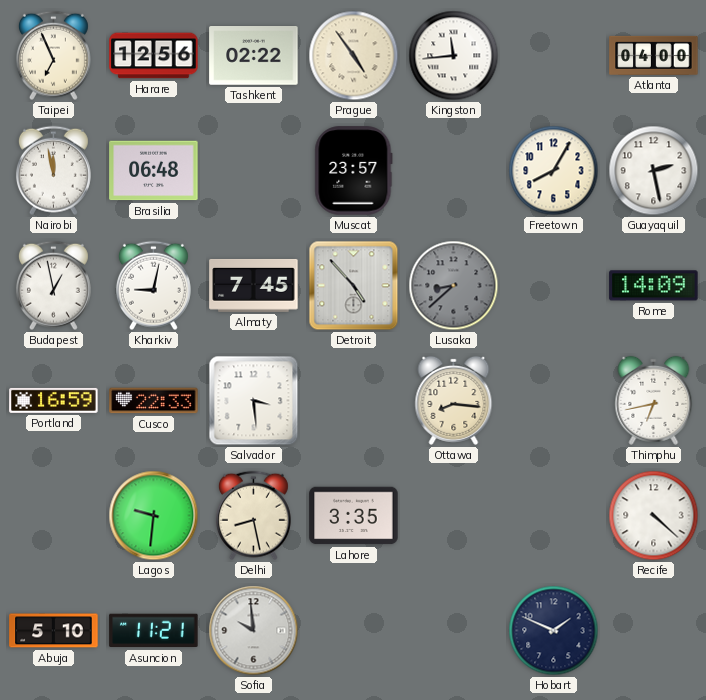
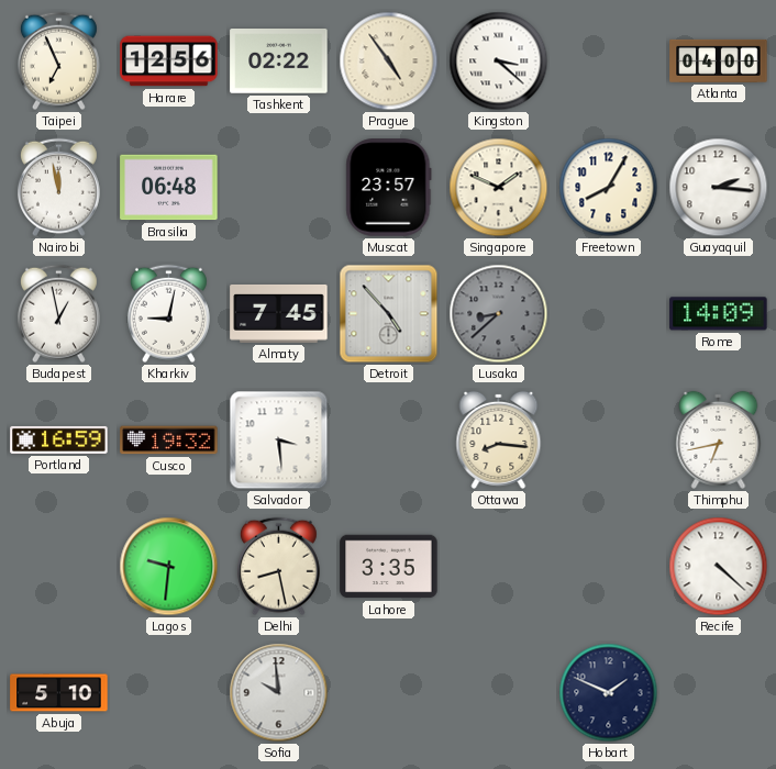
Kingston: 11:44 -> 3:22 (499, 62)
Singapore: none -> 1:49 (499, 188)
Guayaquil: 2:28 -> 2:16 (719, 188)
Cusco: 22:33 -> 19:32 (169, 441)
Asuncion: 11:21 -> none (154, 631)
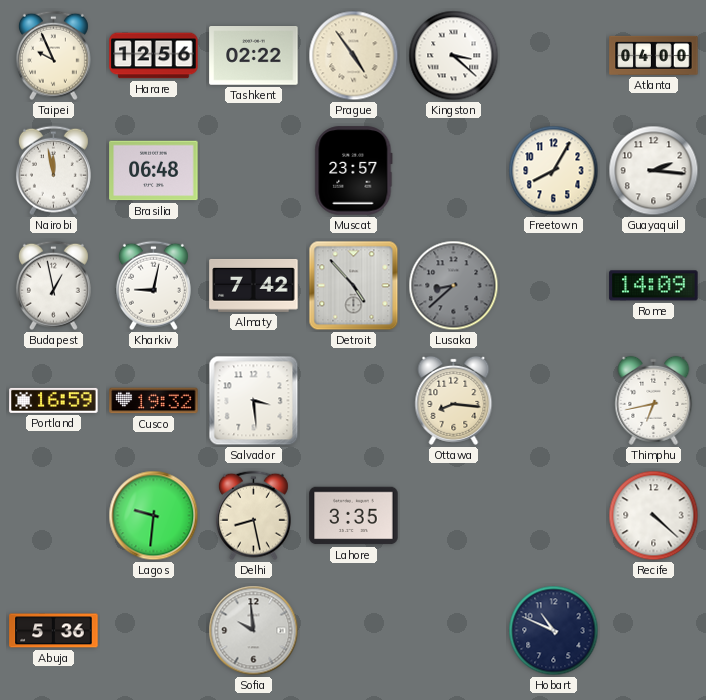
Taipei: 6:56 -> 9:56 (53, 56)
Singapore: 1:49 -> none (499, 188)
Almaty: 7:45 -> 7:42 (254, 285)
Abuja: 5:10 -> 5:36 (54, 631)
Hobart: 1:49 -> 10:49 (554, 631)
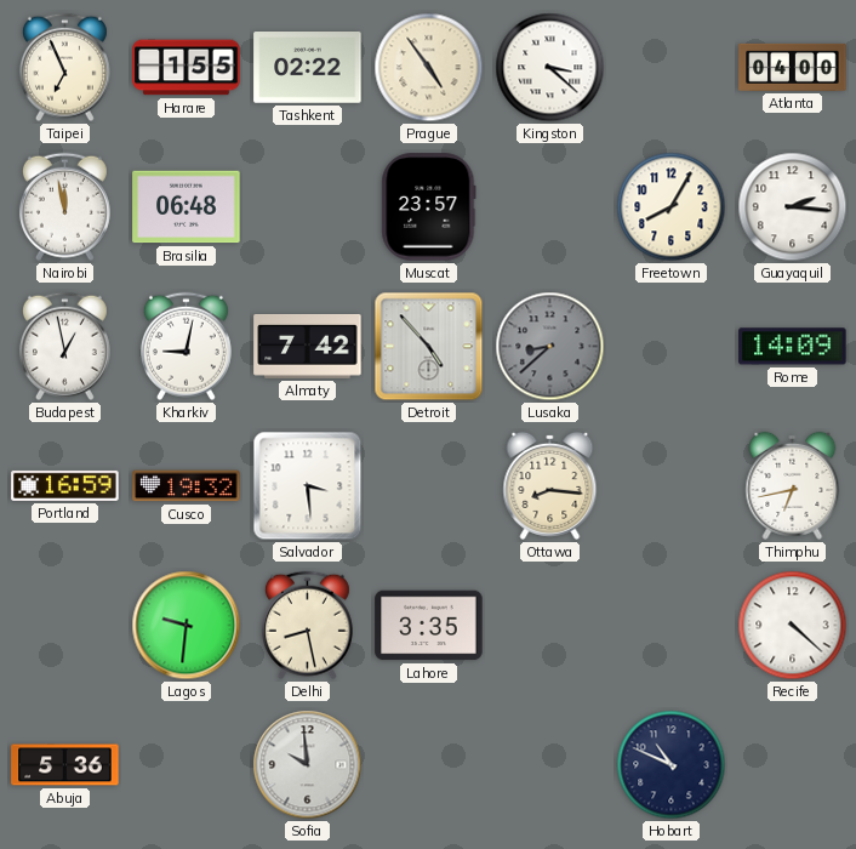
Taipei: 9:56 -> 6:56 (64, 68)
Harare: 12:56 -> 1:55 (187, 68)
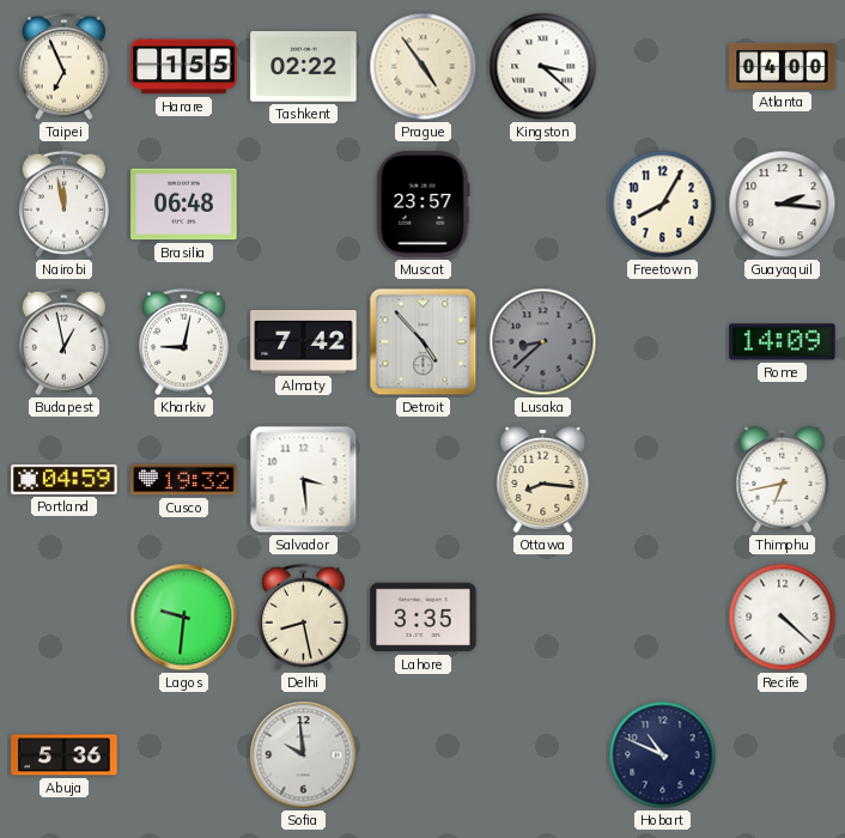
Portland: 16:59 -> 04:59 (65, 479)
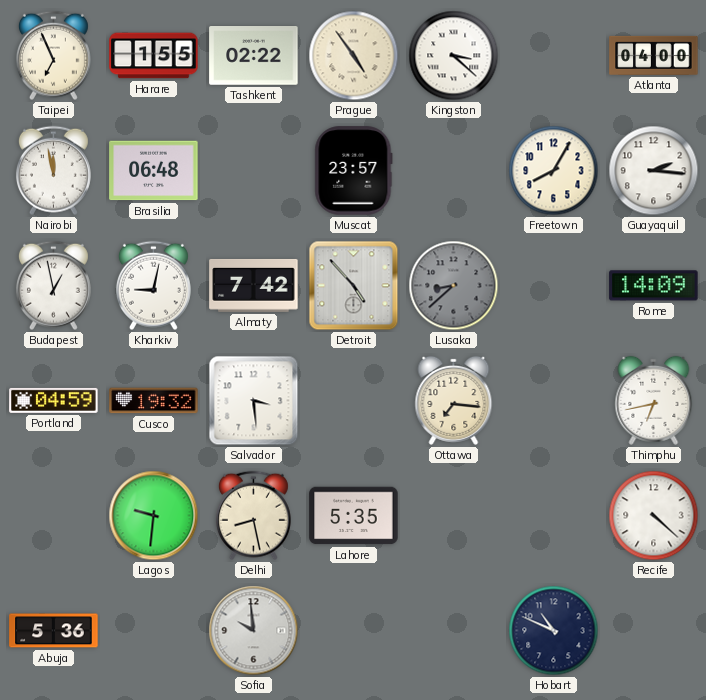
Ottawa: 8:16 -> 7:16 (454, 400)
Lahore: 3:35 -> 5:35 (354, 516)
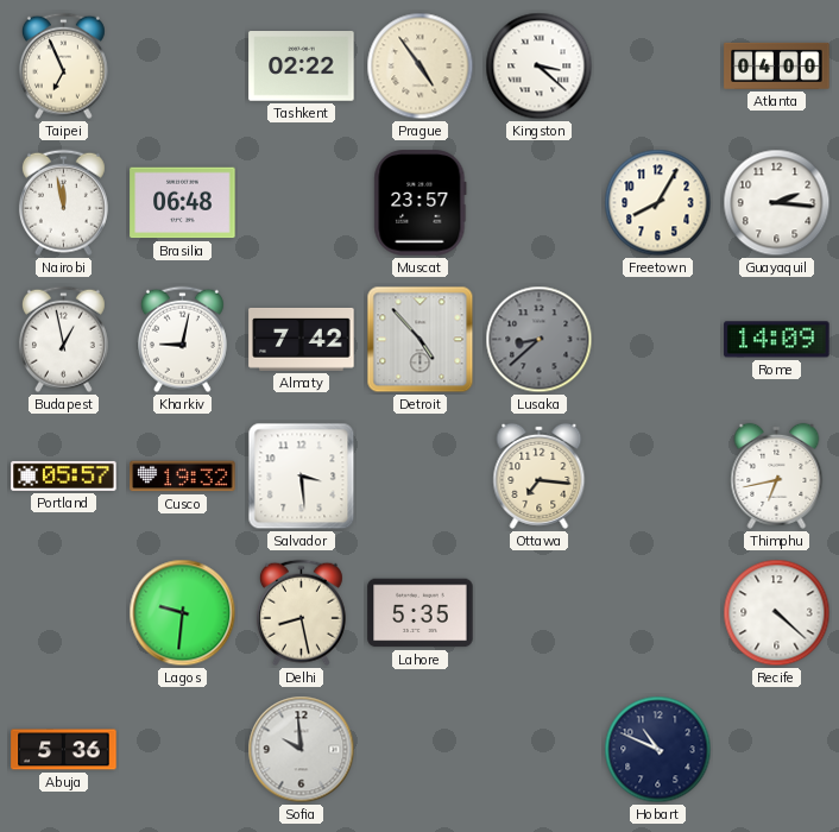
Harare: 1:55 -> none (154, 56)
Portland: 04:59 -> 05:57 (64, 475)
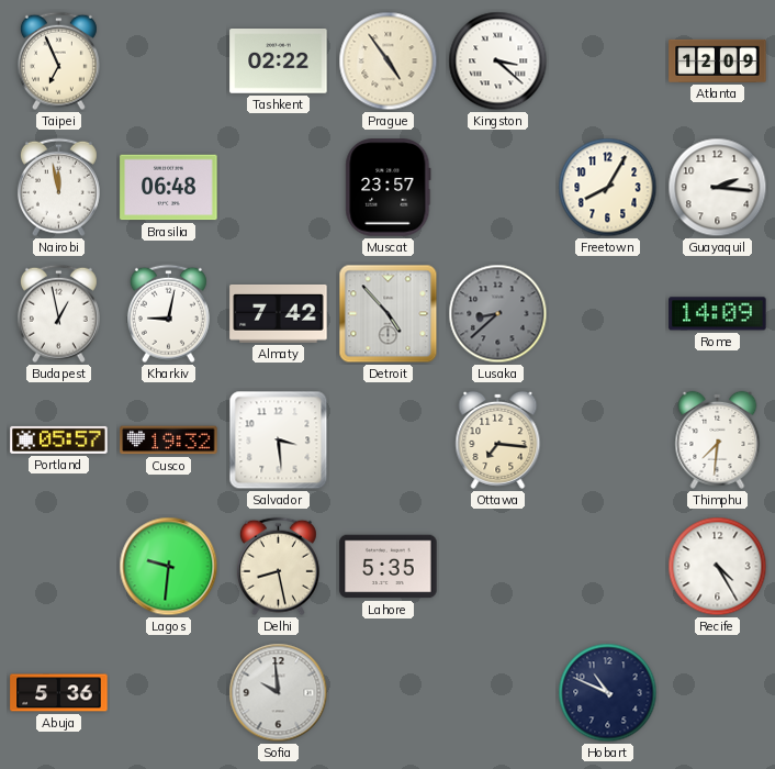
Atlanta: 04:00 -> 12:09 (718, 60)
Thimphu: 6:43 -> 7:31 (718, 439)
Recife: 4:22 -> 4:25 (718, 567)
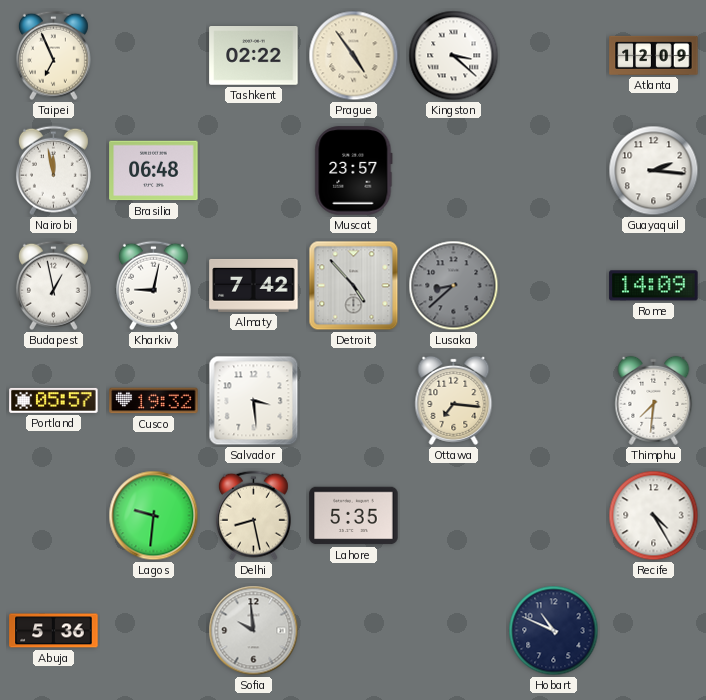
Freetown: 8:05 -> none (608, 188)
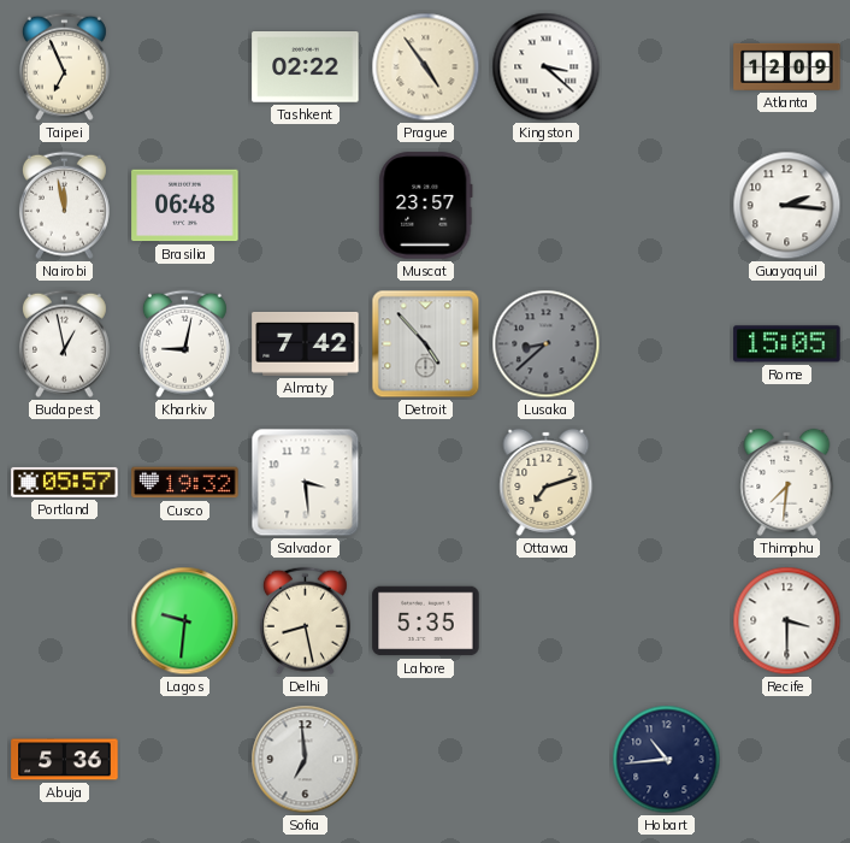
Rome: 14:09 -> 15:05 (787, 344)
Ottawa: 7:16 -> 7:12 (547, 482)
Recife: 4:25 -> 3:30 (787, 621)
Sofia: 9:59 -> 6:59 (306, 760)
Hobart: 10:49 -> 10:44 (667, 760)
